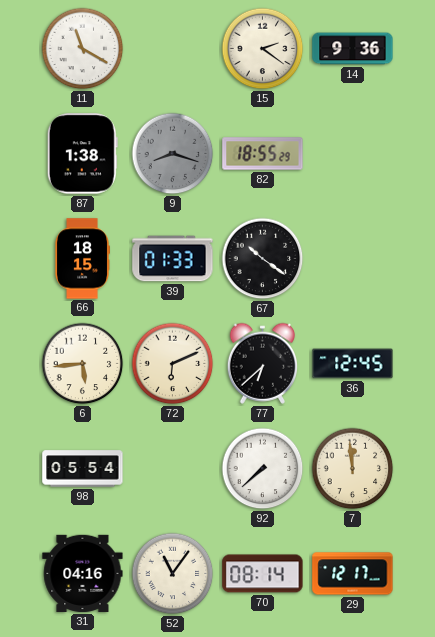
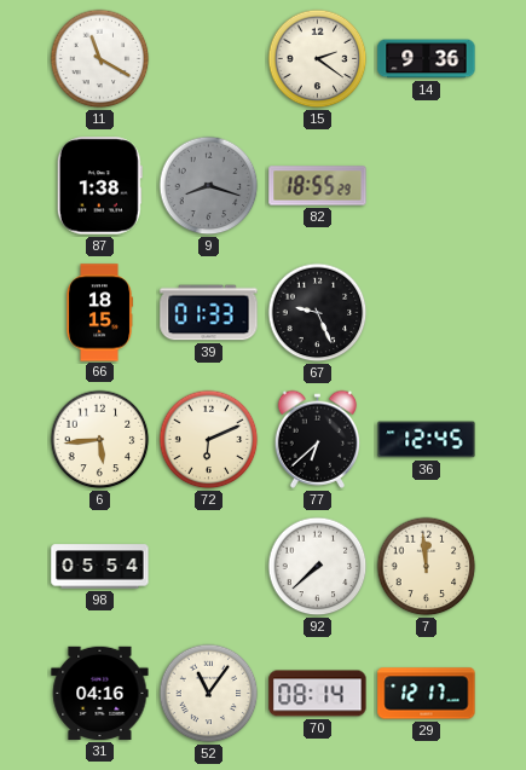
67: 10:21 -> 9:26 (318, 313)
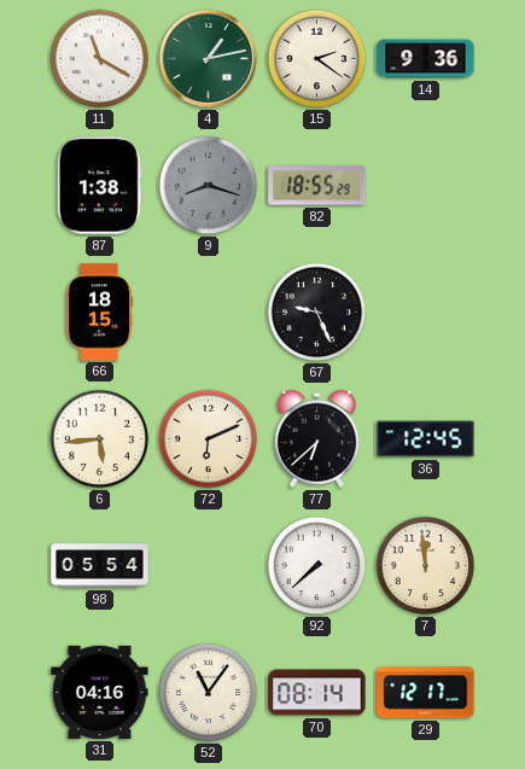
4: none -> 1:13 (209, 59)
39: 01:33 -> none (209, 313)
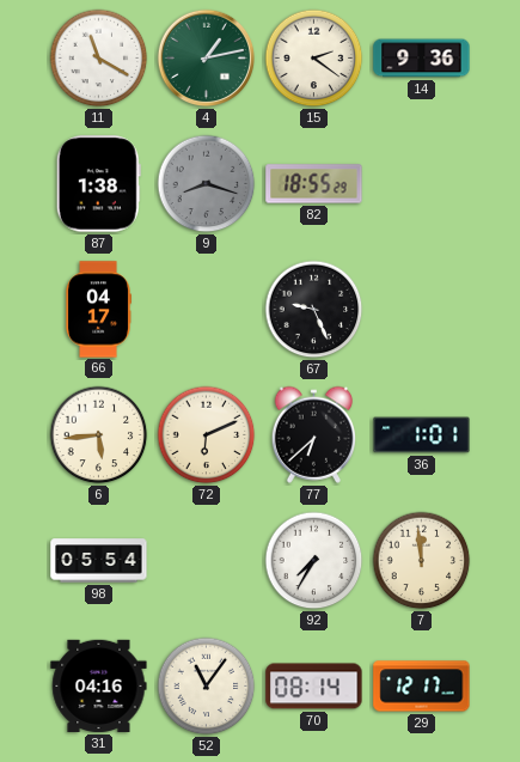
66: 18:15 -> 04:17 (99, 310)
36: 12:45 -> 1:01 (422, 435)
92: 7:38 -> 7:35 (314, 561)
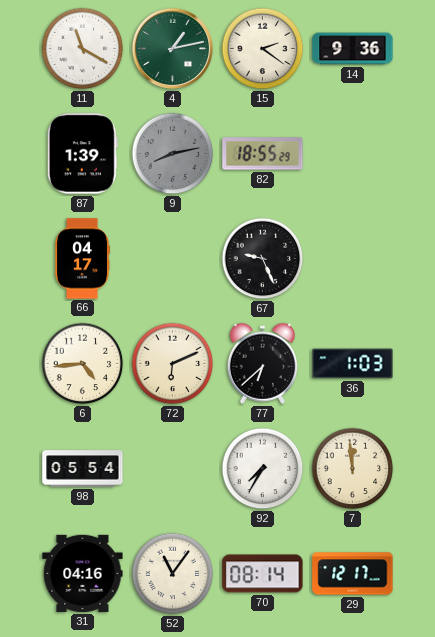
87: 1:38 -> 1:39 (82, 154)
9: 8:18 -> 8:13 (173, 154)
6: 5:44 -> 4:44 (83, 364)
36: 1:01 -> 1:03 (353, 364)
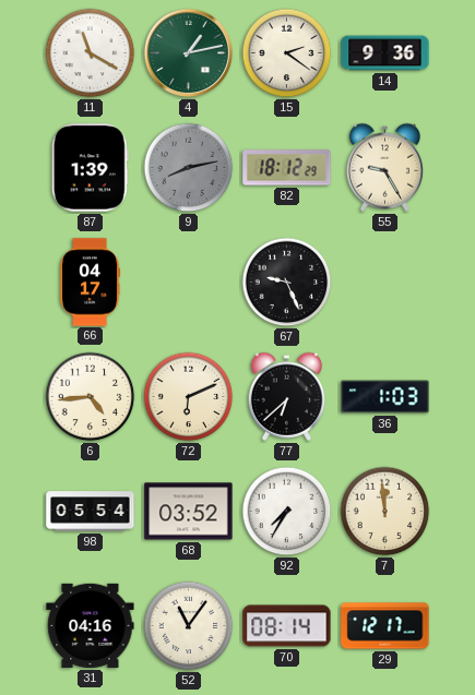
82: 18:55 -> 18:12 (287, 168)
55: none -> 9:25 (384, 167)
68: none -> 03:52 (189, 512)
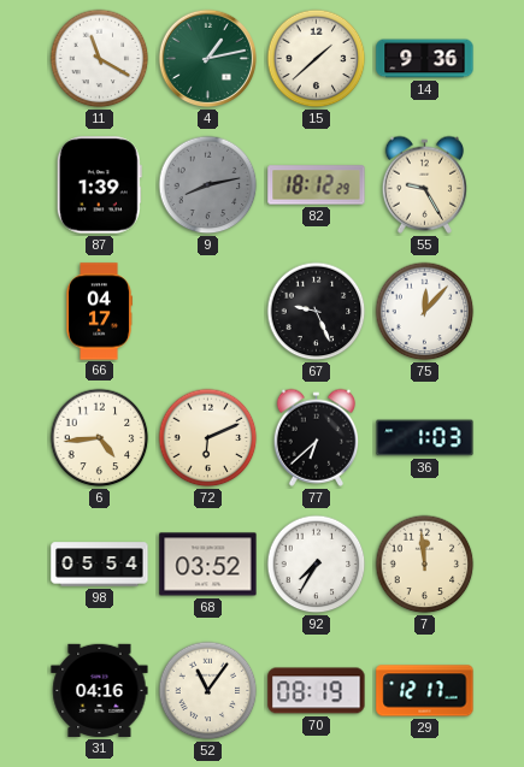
15: 2:21 -> 1:38 (317, 59)
75: none -> 12:07 (425, 312)
70: 08:14 -> 08:19 (317, 691)
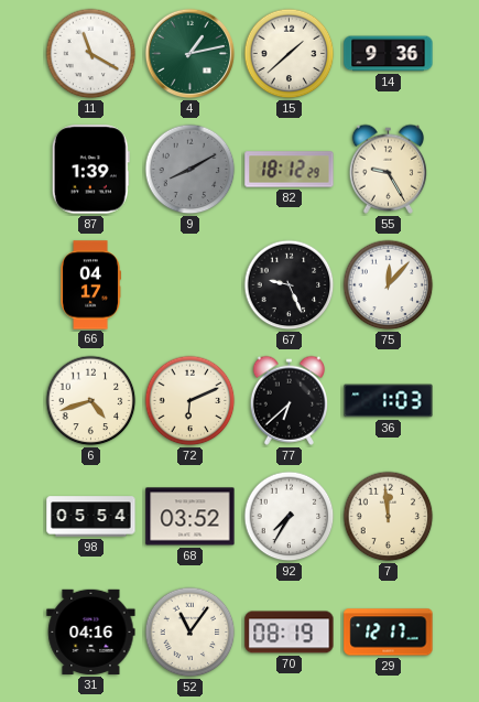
9: 8:13 -> 8:10 (190, 170)
6: 4:44 -> 4:42 (91, 401)
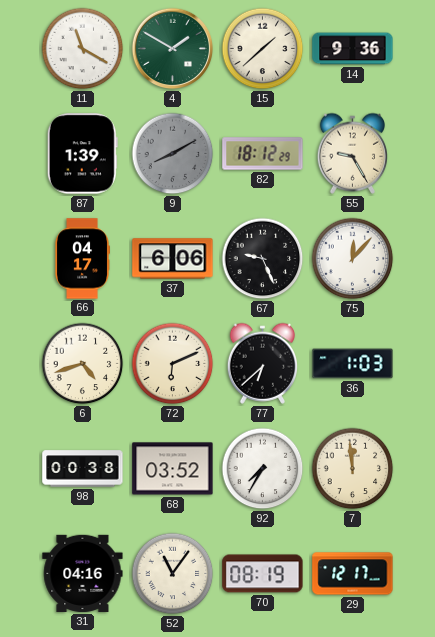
4: 1:13 -> 1:50 (173, 49)
37: none -> 6:06 (173, 259)
98: 05:54 -> 00:38 (83, 469)
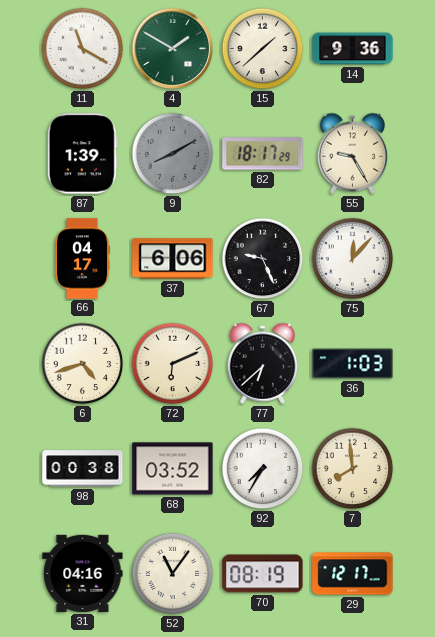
82: 18:12 -> 18:17 (263, 154)
7: 11:59 -> 7:59 (353, 469)
